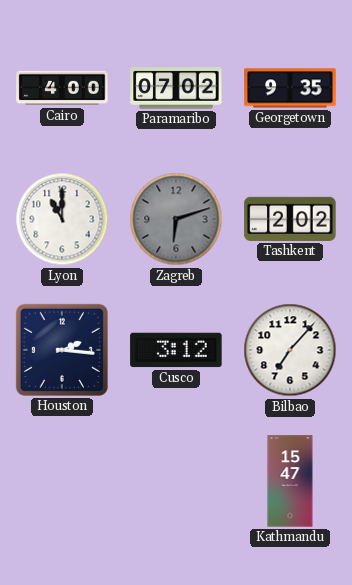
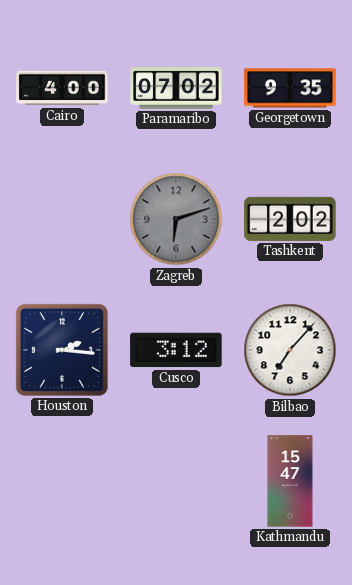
Lyon: 11:00 -> none (62, 219)
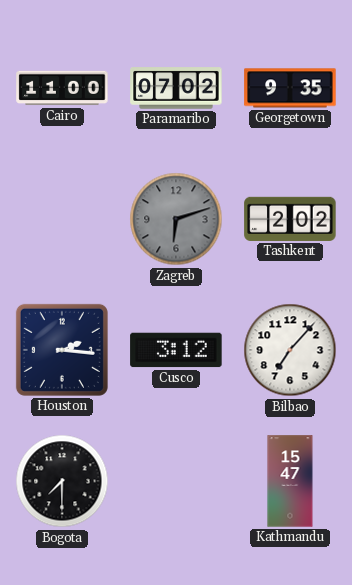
Cairo: 4:00 -> 11:00 (62, 88)
Bogota: none -> 7:30 (62, 481)
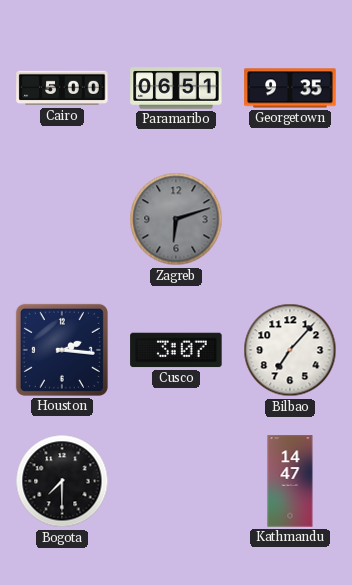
Cairo: 11:00 -> 5:00 (62, 88)
Paramaribo: 07:02 -> 06:51 (176, 88)
Tashkent: 2:02 -> none (290, 219)
Cusco: 3:12 -> 3:07 (176, 350)
Kathmandu: 15:47 -> 14:47 (290, 481)
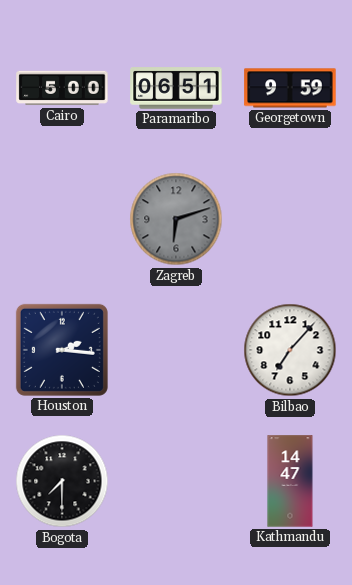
Georgetown: 9:35 -> 9:59 (290, 88)
Cusco: 3:07 -> none (176, 350)
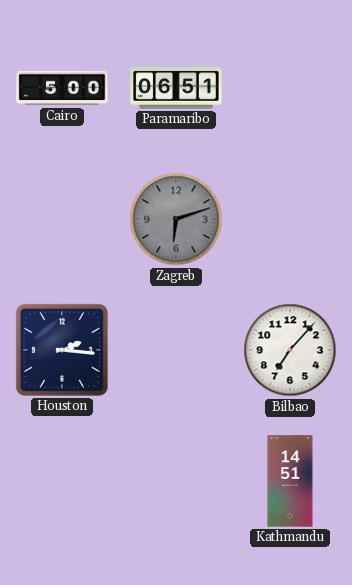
Georgetown: 9:59 -> none (290, 88)
Bogota: 7:30 -> none (62, 481)
Kathmandu: 14:47 -> 14:51 (290, 481)
